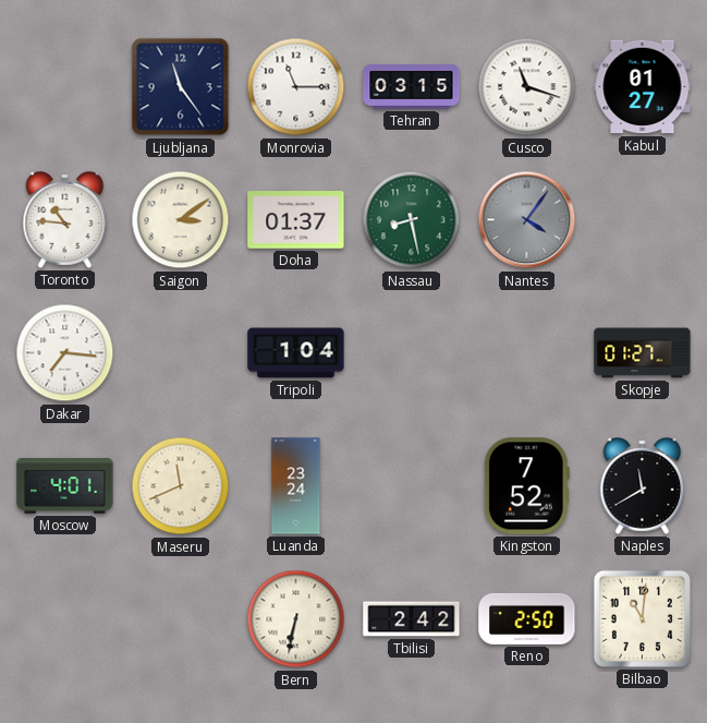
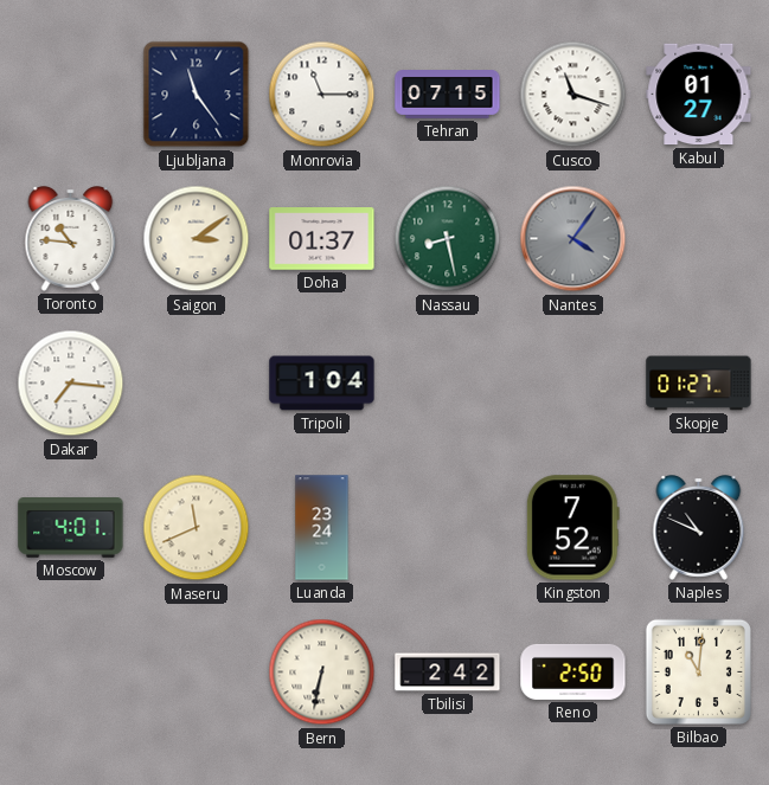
Tehran: 03:15 -> 07:15 (448, 95)
Naples: 11:40 -> 10:49 (699, 528)
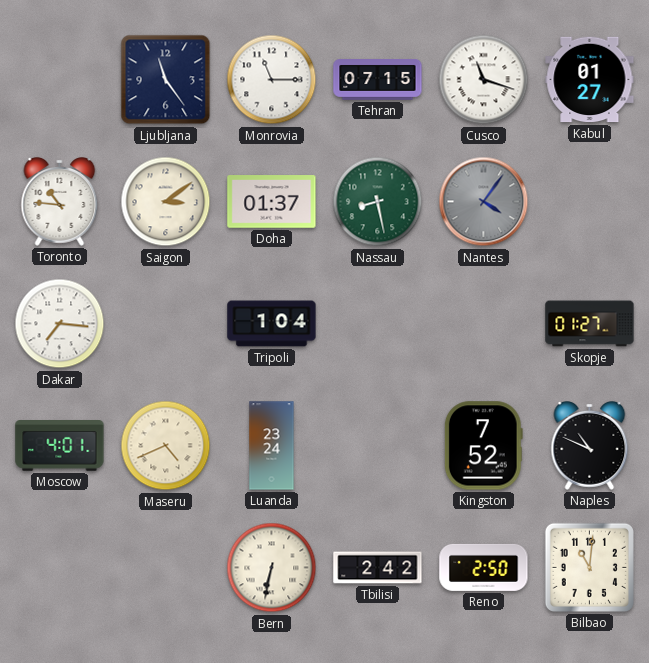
Maseru: 11:41 -> 4:41 (166, 446)
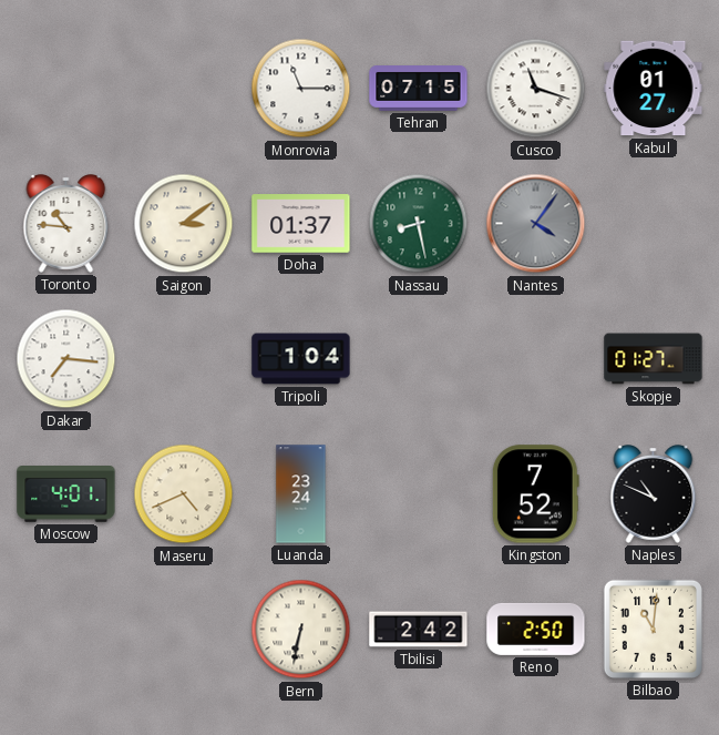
Ljubljana: 11:24 -> none (166, 80)
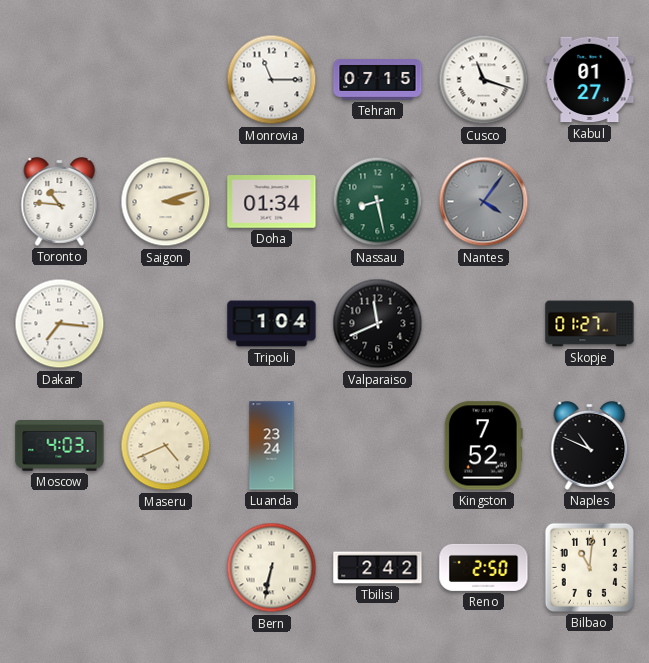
Saigon: 3:09 -> 3:12 (166, 202)
Doha: 01:37 -> 01:34 (272, 202)
Valparaiso: none -> 11:41 (378, 324)
Moscow: 4:01 -> 4:03 (60, 446)
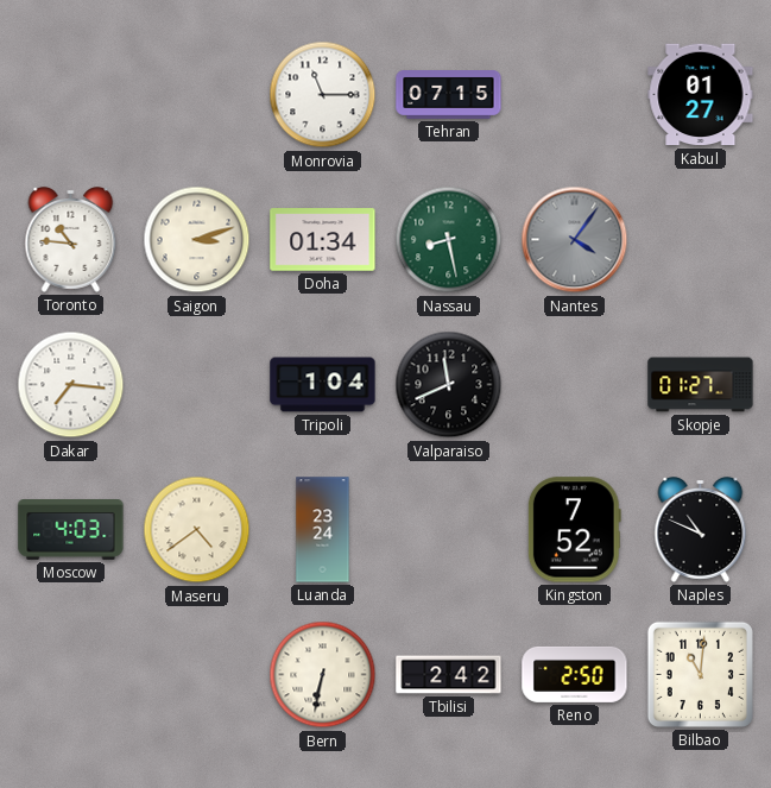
Cusco: 11:18 -> none (484, 80)
Maseru: 4:41 -> 4:39 (197, 530)
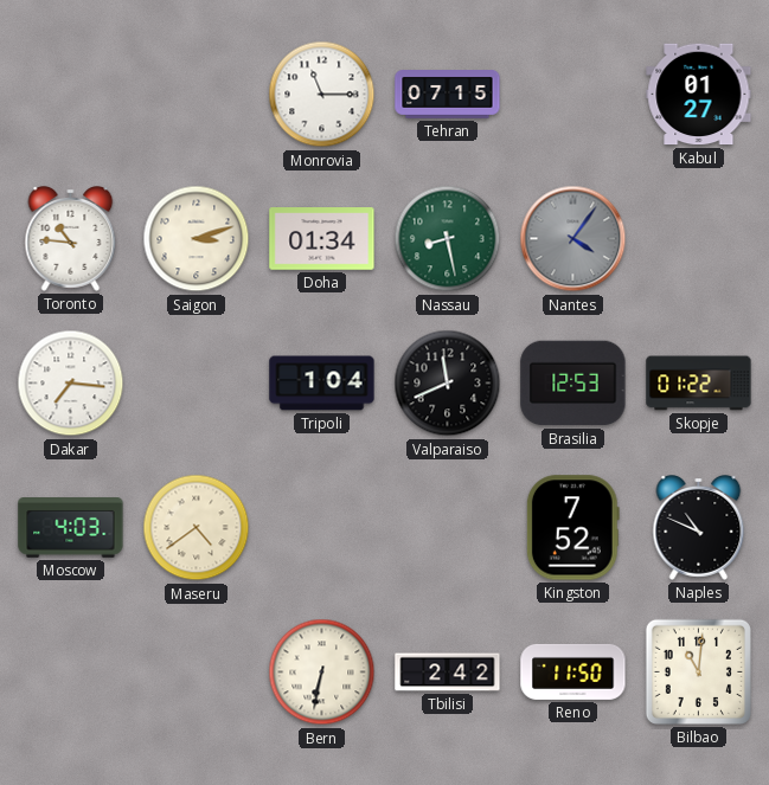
Brasilia: none -> 12:53 (573, 384)
Skopje: 01:27 -> 01:22 (699, 384)
Luanda: 23:24 -> none (323, 530)
Reno: 2:50 -> 11:50 (573, 671)
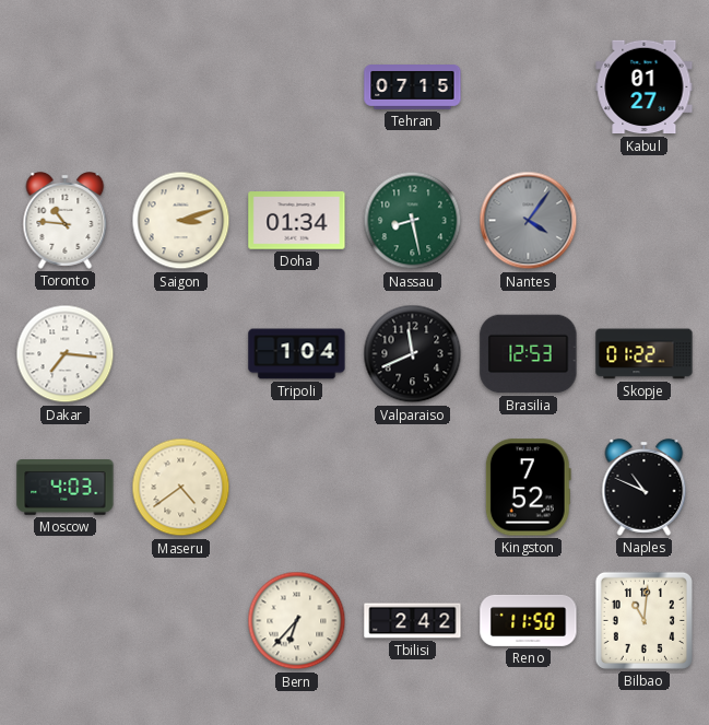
Monrovia: 11:15 -> none (322, 95)
Bern: 6:32 -> 6:37 (297, 621)
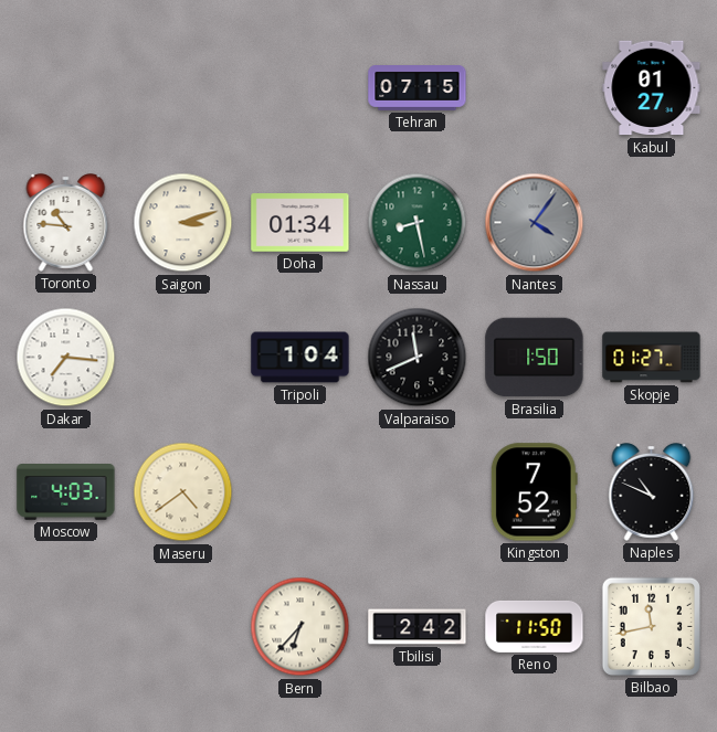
Brasilia: 12:53 -> 1:50 (535, 358)
Skopje: 01:22 -> 01:27 (652, 358)
Bilbao: 11:01 -> 11:43 (651, 626)
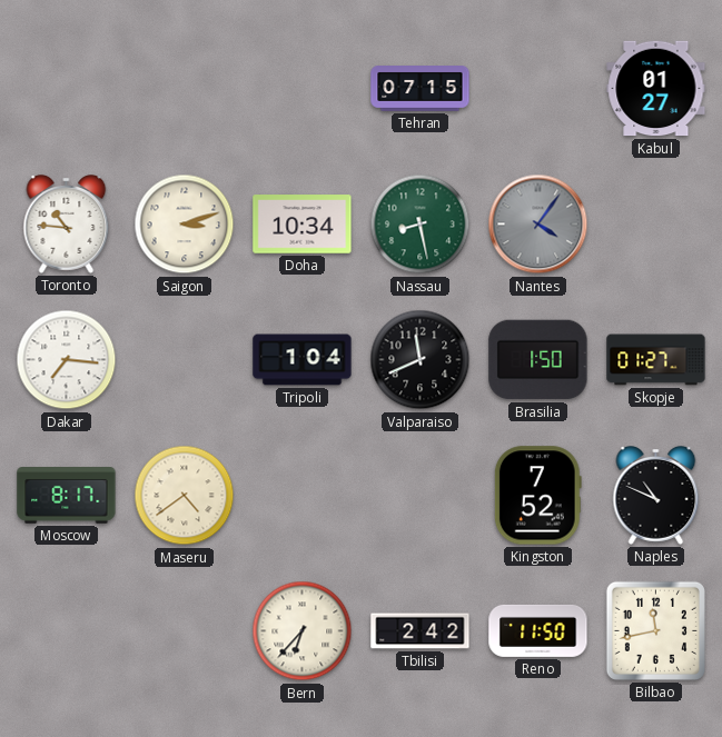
Doha: 01:34 -> 10:34 (303, 225)
Moscow: 4:03 -> 8:17 (67, 496)
